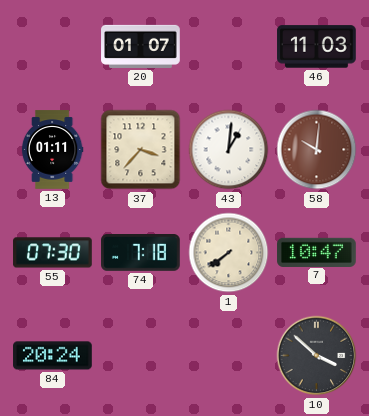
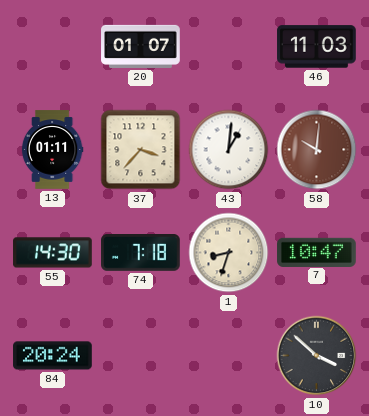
55: 07:30 -> 14:30 (53, 253)
1: 7:39 -> 8:33 (229, 253)
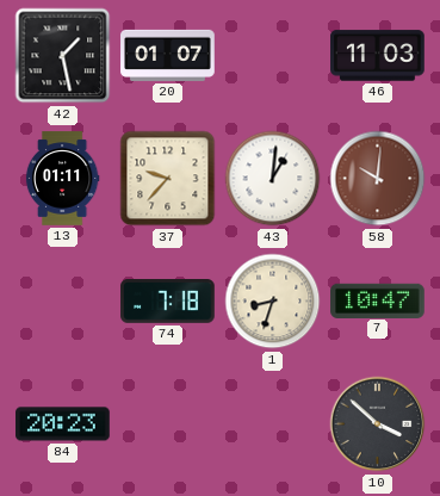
42: none -> 1:28 (63, 56)
37: 3:37 -> 9:37 (168, 179)
55: 14:30 -> none (53, 253)
84: 20:24 -> 20:23 (63, 424)
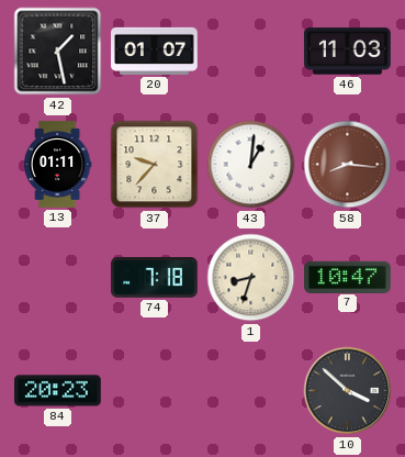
58: 10:01 -> 8:16 (348, 165)
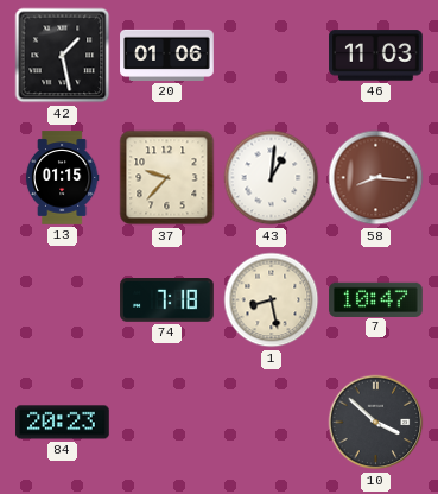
20: 01:07 -> 01:06 (167, 55)
13: 01:11 -> 01:15 (62, 178)
1: 8:33 -> 8:28 (272, 300)
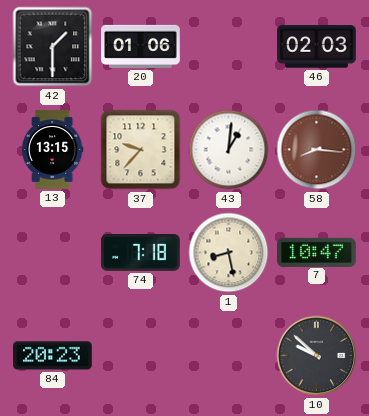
42: 1:28 -> 1:30 (53, 47)
46: 11:03 -> 02:03 (317, 47)
13: 01:15 -> 13:15 (52, 150)
10: 3:52 -> 9:52 (317, 356)
